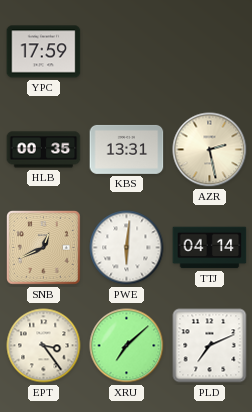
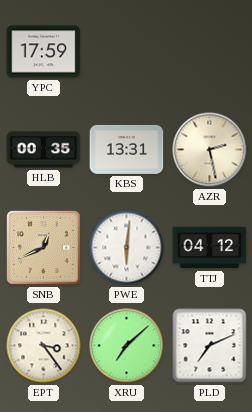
TTJ: 04:14 -> 04:12 (210, 248)
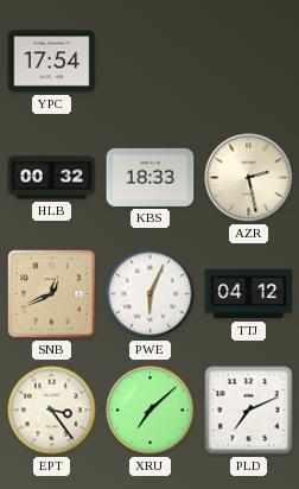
YPC: 17:59 -> 17:54 (52, 62)
HLB: 00:35 -> 00:32 (52, 178)
KBS: 13:31 -> 18:33 (151, 177)
PWE: 6:01 -> 6:04 (151, 294)
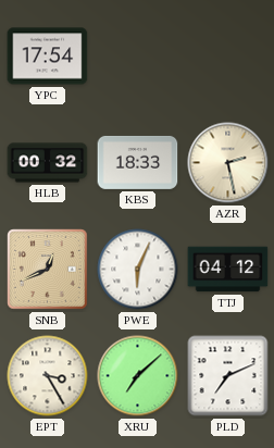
EPT: 3:24 -> 3:25 (48, 376)
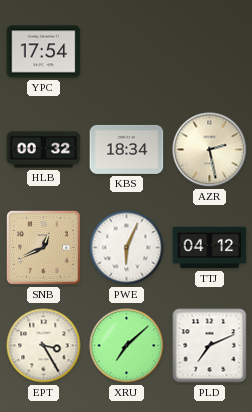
KBS: 18:33 -> 18:34 (127, 149)
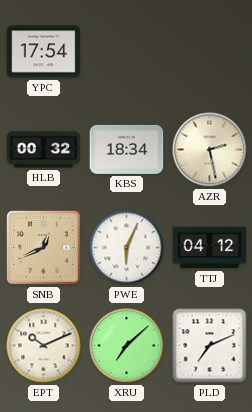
EPT: 3:25 -> 10:11 (44, 346)
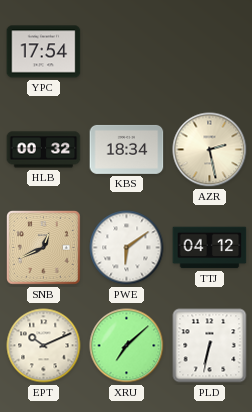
PWE: 6:04 -> 6:09 (127, 248)
PLD: 7:11 -> 6:32 (210, 346)
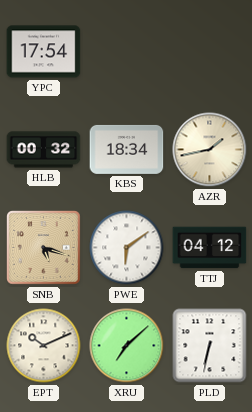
AZR: 2:28 -> 1:43 (210, 150)
SNB: 12:41 -> 5:18 (44, 248)
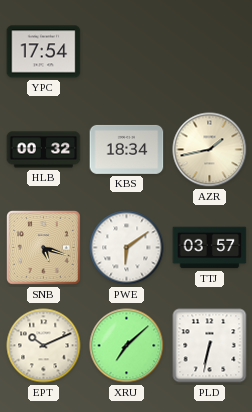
TTJ: 04:12 -> 03:57 (210, 248)
